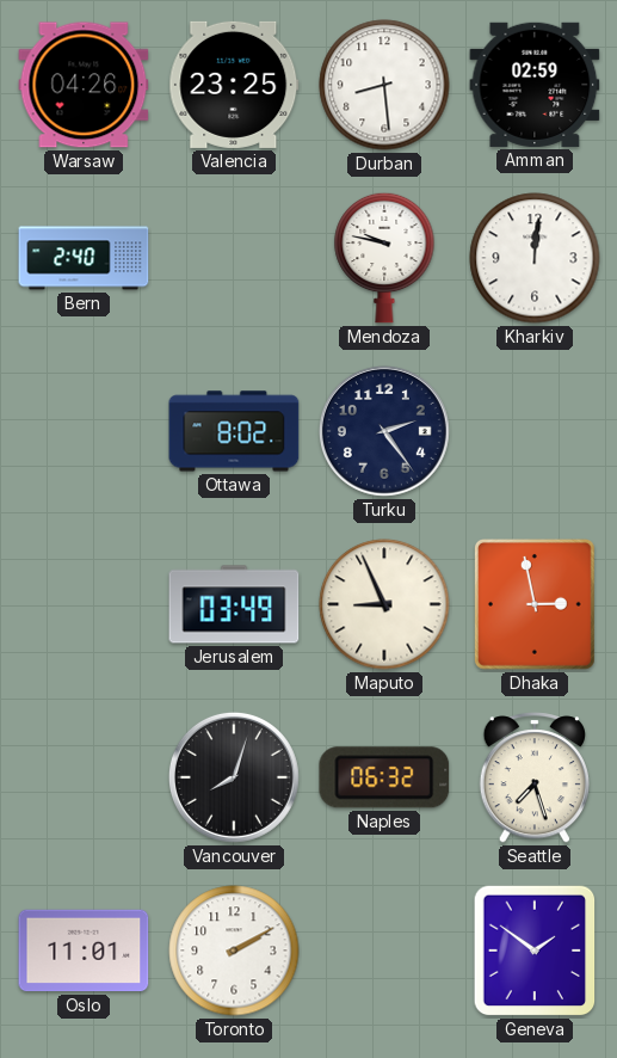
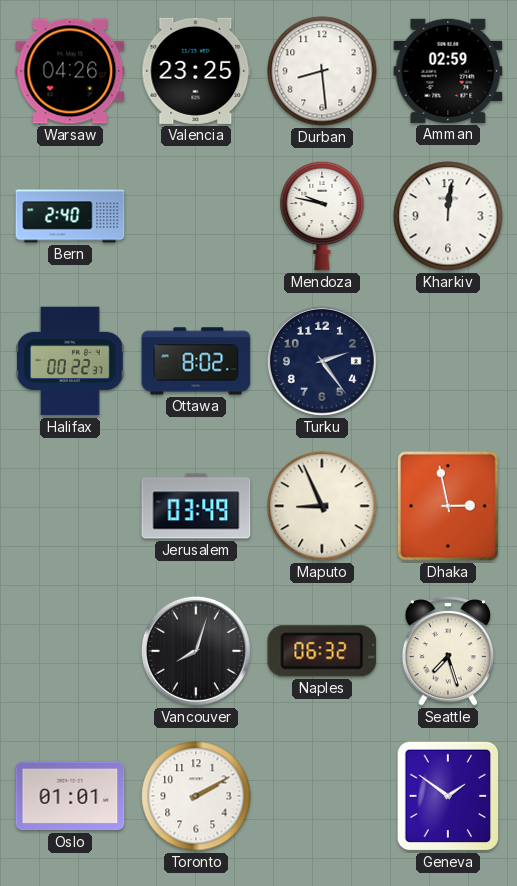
Halifax: none -> 00:22 (70, 361)
Oslo: 11:01 -> 01:01 (70, 796)
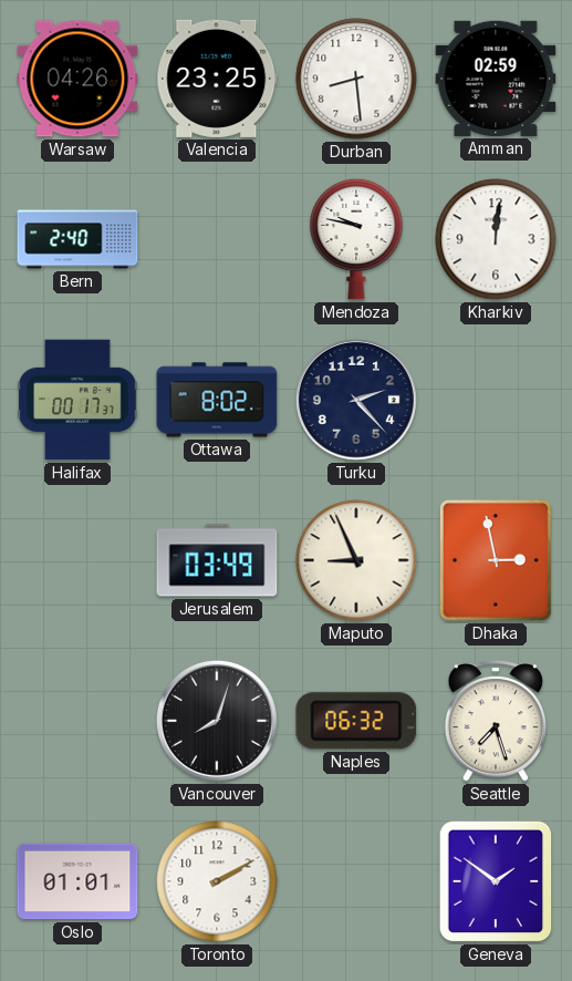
Halifax: 00:22 -> 00:17 (77, 400)
Turku: 2:24 -> 2:23 (356, 400)
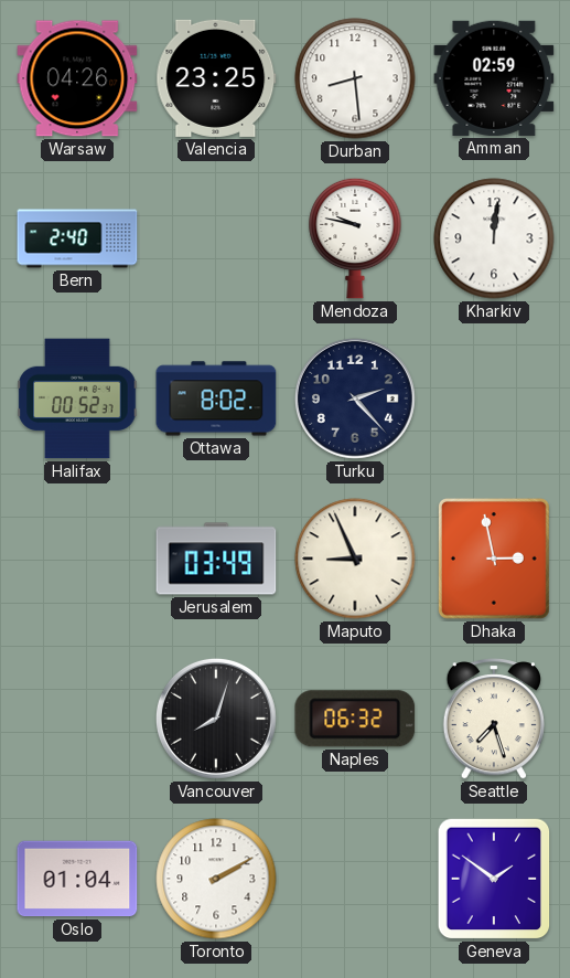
Halifax: 00:17 -> 00:52 (77, 398)
Oslo: 01:01 -> 01:04 (77, 879)
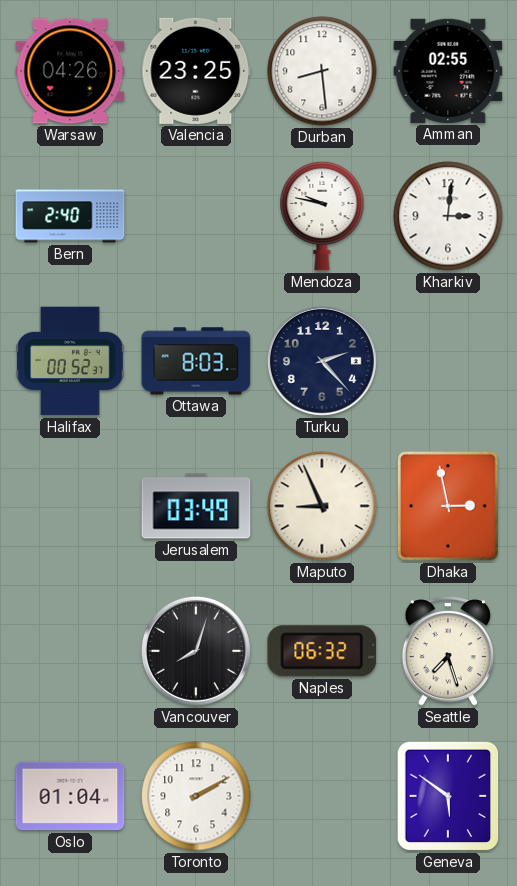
Amman: 02:59 -> 02:55 (448, 71)
Kharkiv: 12:01 -> 3:01 (448, 216)
Ottawa: 8:02 -> 8:03 (196, 361)
Geneva: 1:51 -> 5:51 (448, 796)
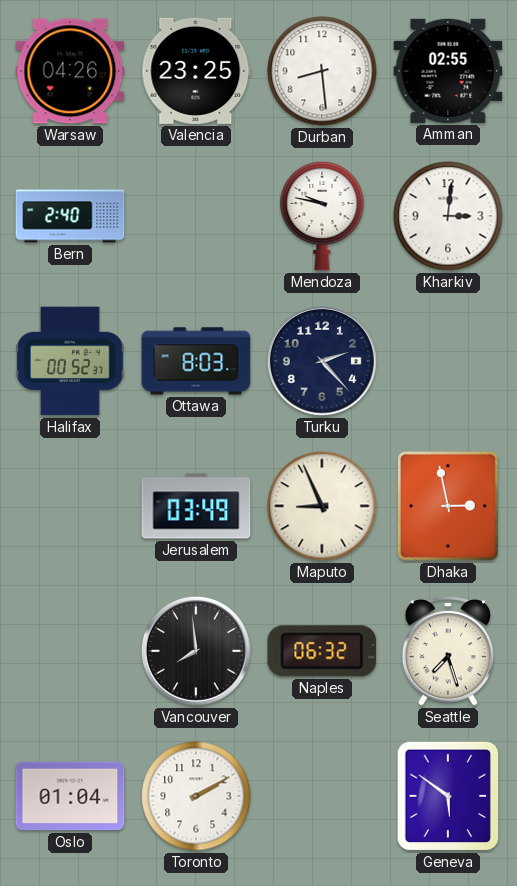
Vancouver: 8:03 -> 7:59 (196, 651)
